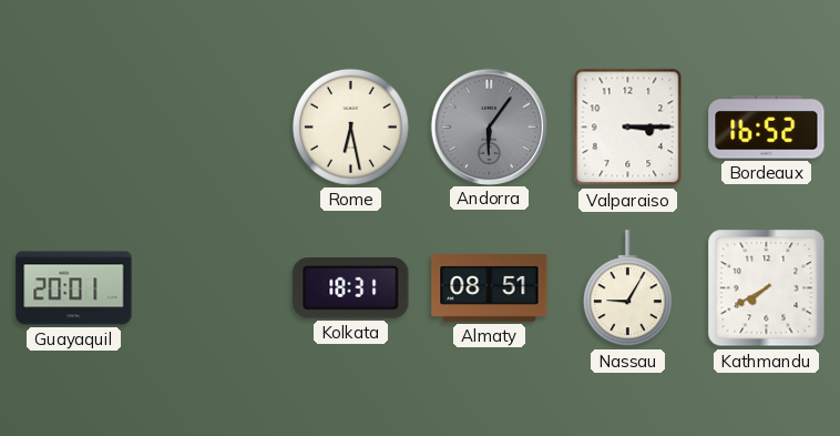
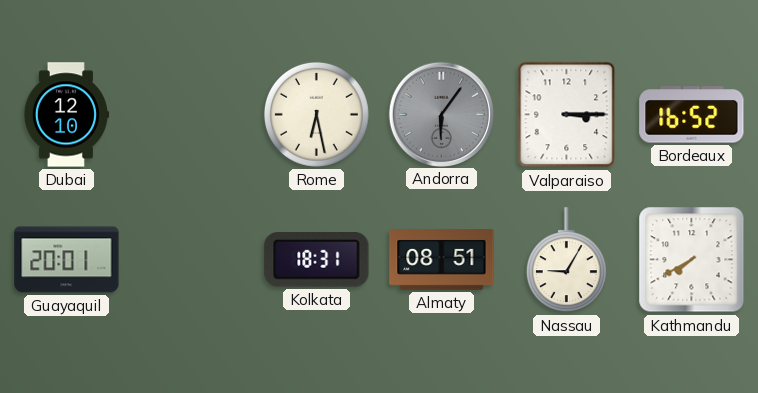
Dubai: none -> 12:10 (66, 115)
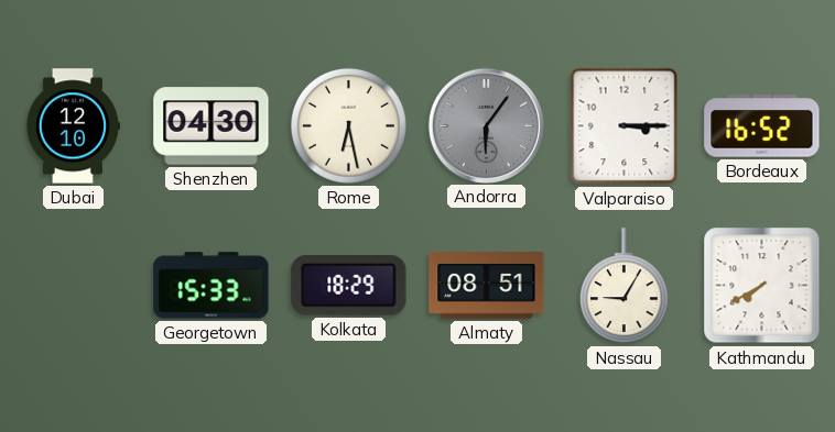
Shenzhen: none -> 04:30 (212, 126)
Guayaquil: 20:01 -> none (67, 260)
Georgetown: none -> 15:33 (212, 286)
Kolkata: 18:31 -> 18:29 (349, 286)
